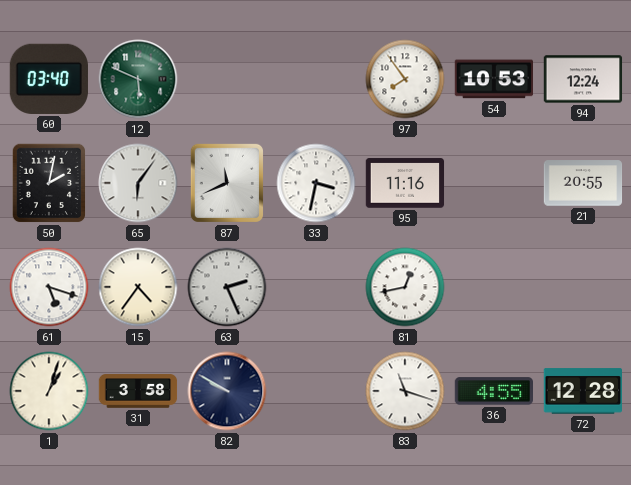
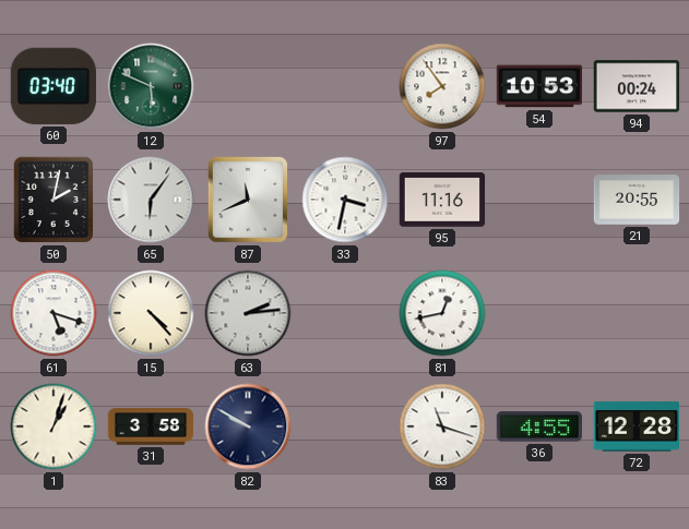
94: 12:24 -> 00:24 (637, 86)
15: 4:36 -> 4:23 (151, 313)
63: 2:26 -> 2:14 (248, 313)
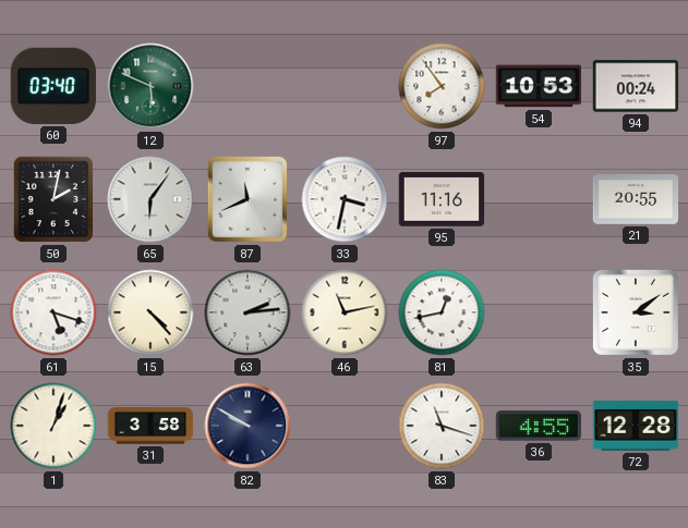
46: none -> 11:13 (345, 312)
35: none -> 3:09 (636, 312)
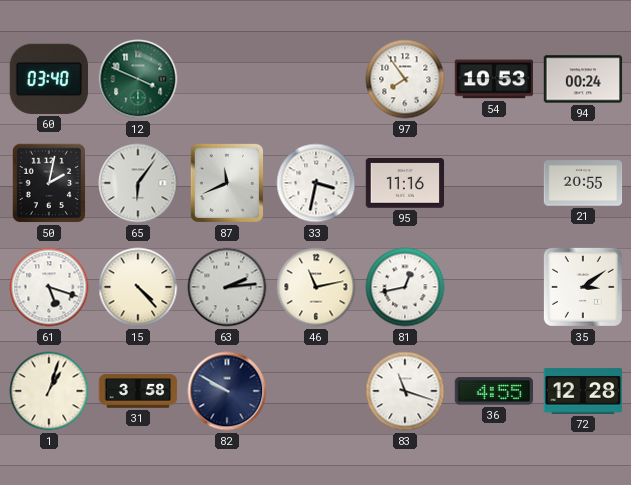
12: 5:49 -> 3:49 (138, 79)
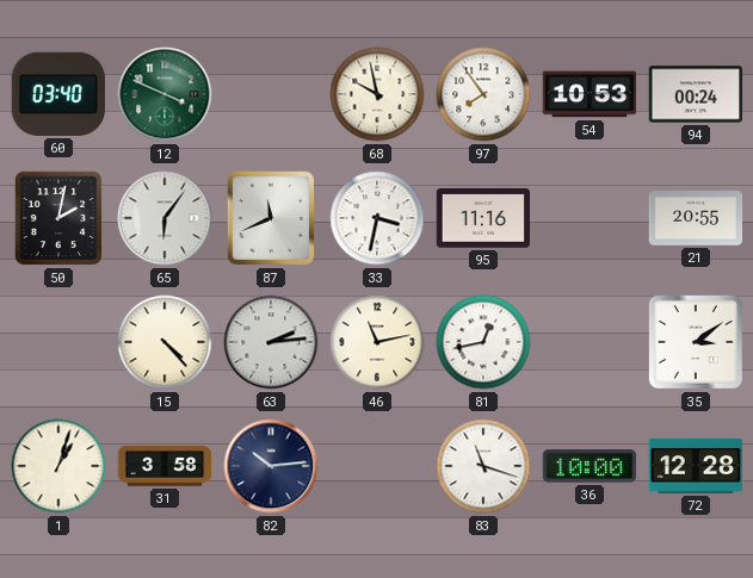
68: none -> 9:58 (377, 94)
61: 5:18 -> none (49, 287)
82: 9:50 -> 10:14 (271, 466)
36: 4:55 -> 10:00 (588, 466)
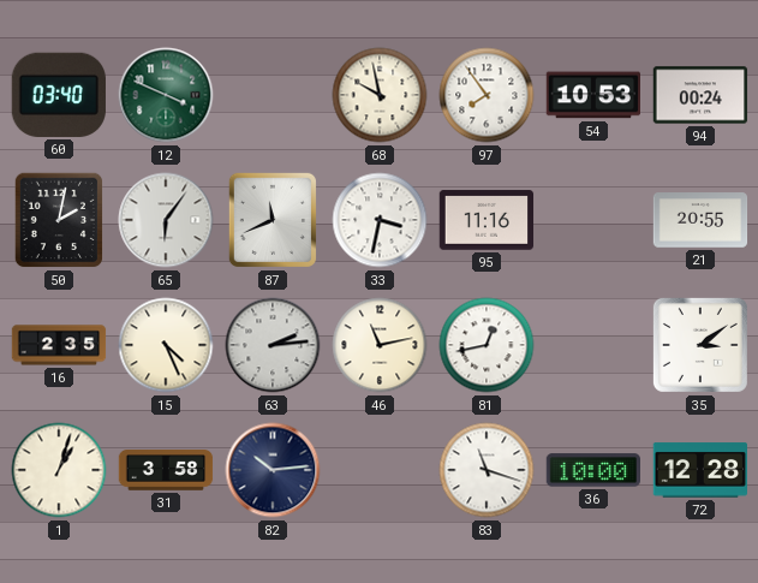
16: none -> 2:35 (59, 345)
15: 4:23 -> 4:26 (166, 345)
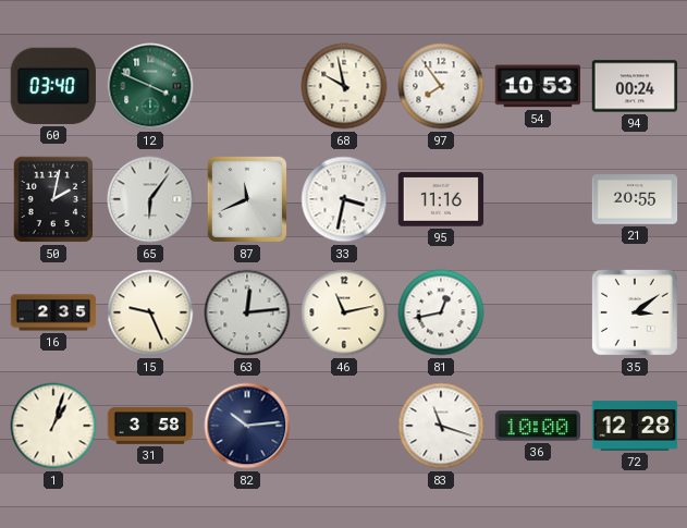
15: 4:26 -> 9:26 (150, 312)
63: 2:14 -> 12:14 (247, 312)
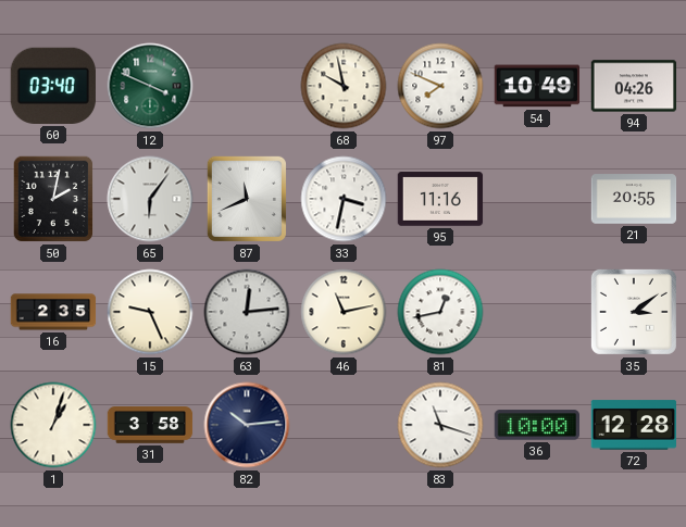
97: 7:54 -> 7:49 (440, 86)
54: 10:53 -> 10:49 (537, 86)
94: 00:24 -> 04:26 (634, 86)
